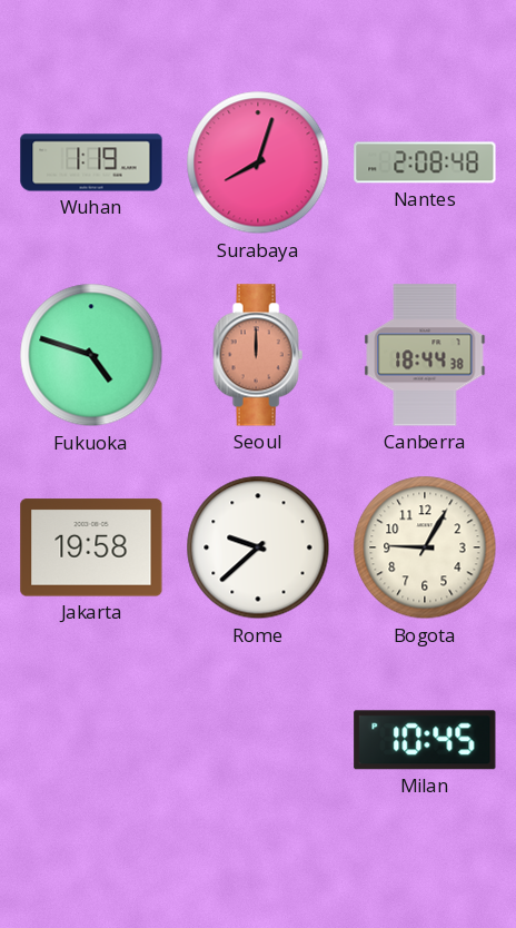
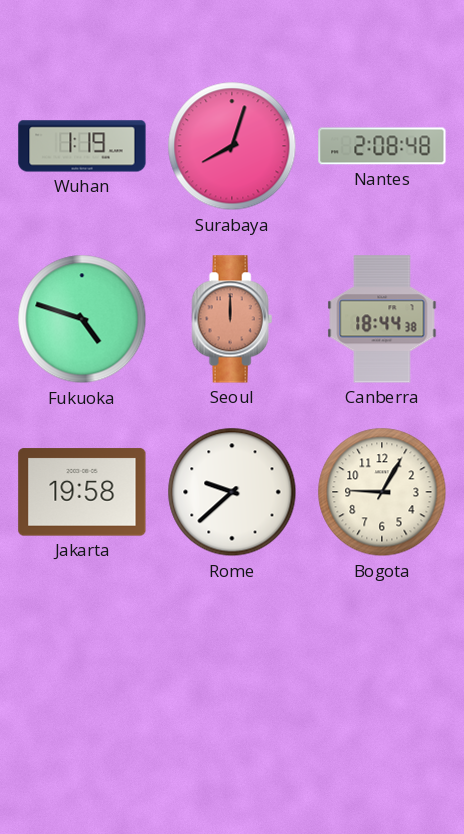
Milan: 10:45 -> none (425, 740)
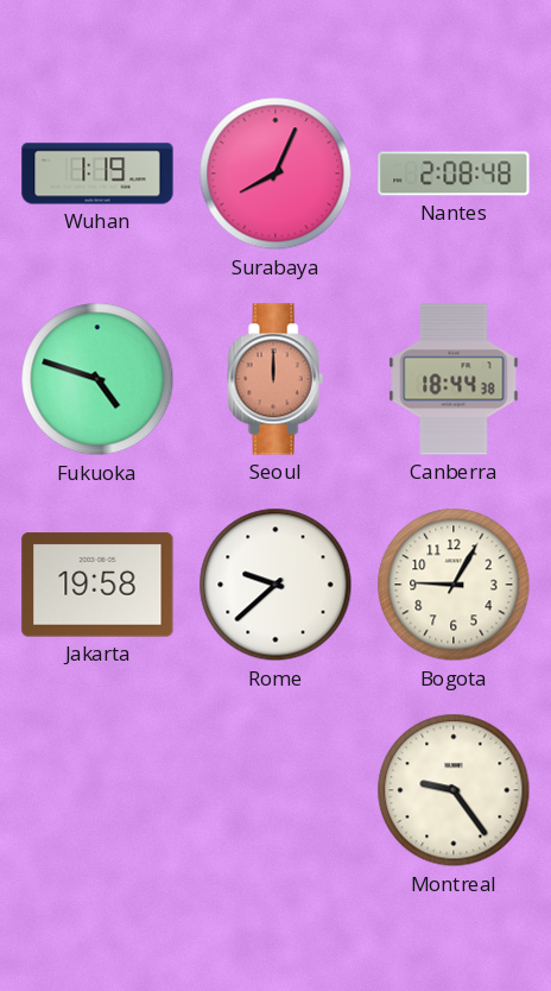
Surabaya: 8:03 -> 8:04 (275, 173)
Montreal: none -> 9:24 (454, 790)
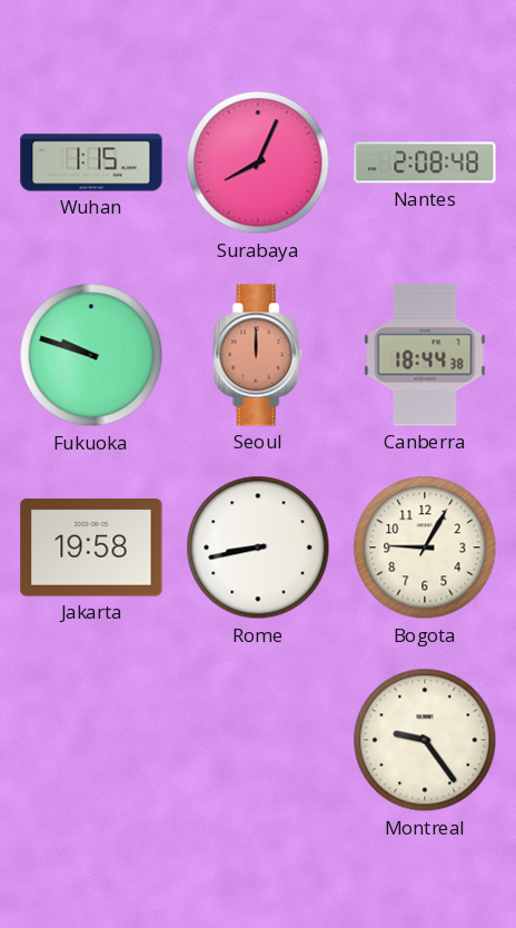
Wuhan: 1:19 -> 1:15 (91, 162)
Fukuoka: 4:48 -> 9:48 (91, 355)
Rome: 9:38 -> 8:43 (258, 547)
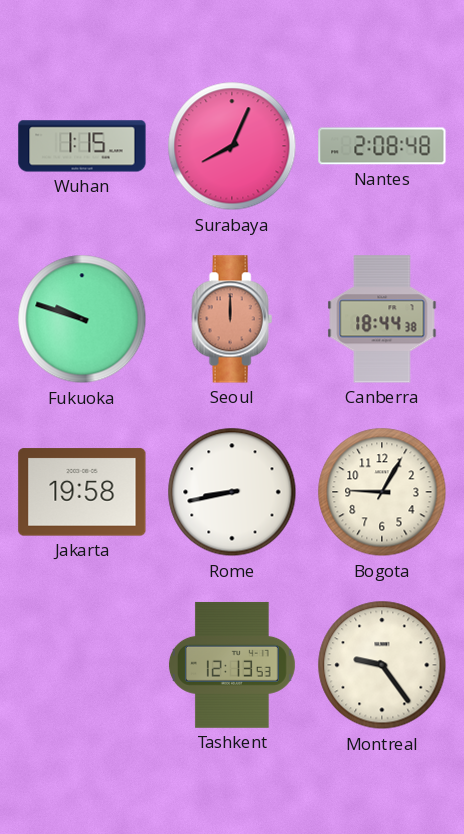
Tashkent: none -> 12:13 (232, 665)
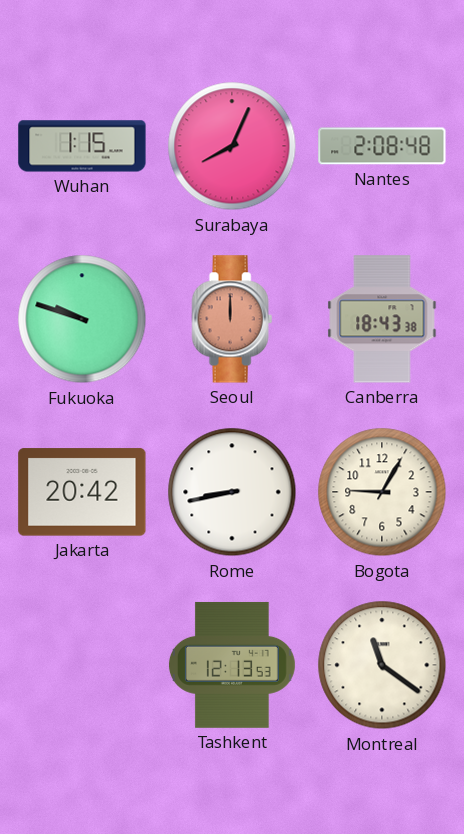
Canberra: 18:44 -> 18:43 (382, 319)
Jakarta: 19:58 -> 20:42 (82, 492)
Montreal: 9:24 -> 11:21 (382, 665)
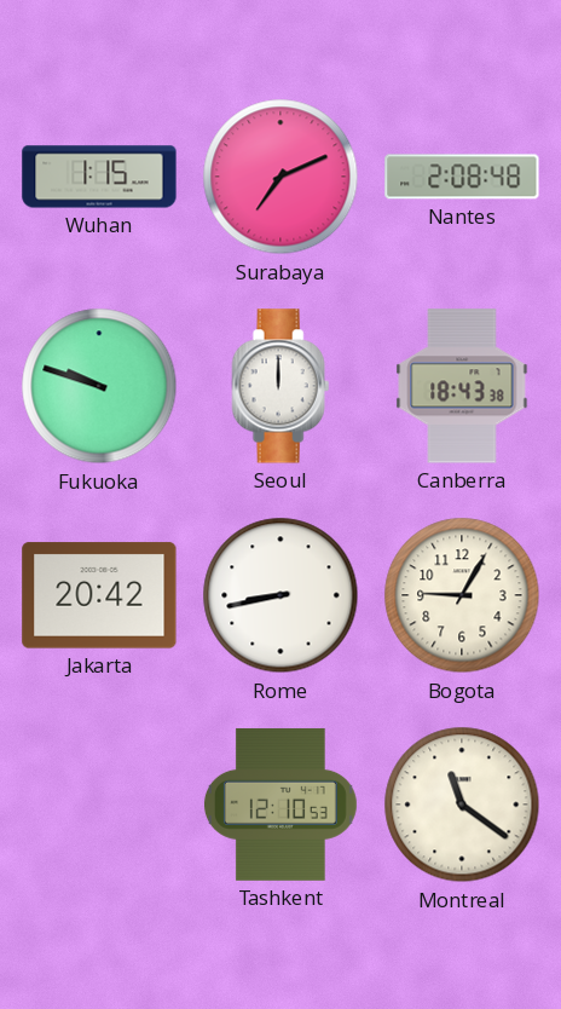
Surabaya: 8:04 -> 7:11 (280, 177)
Seoul dial: salmon -> white (280, 386)
Tashkent: 12:13 -> 12:10 (280, 805)
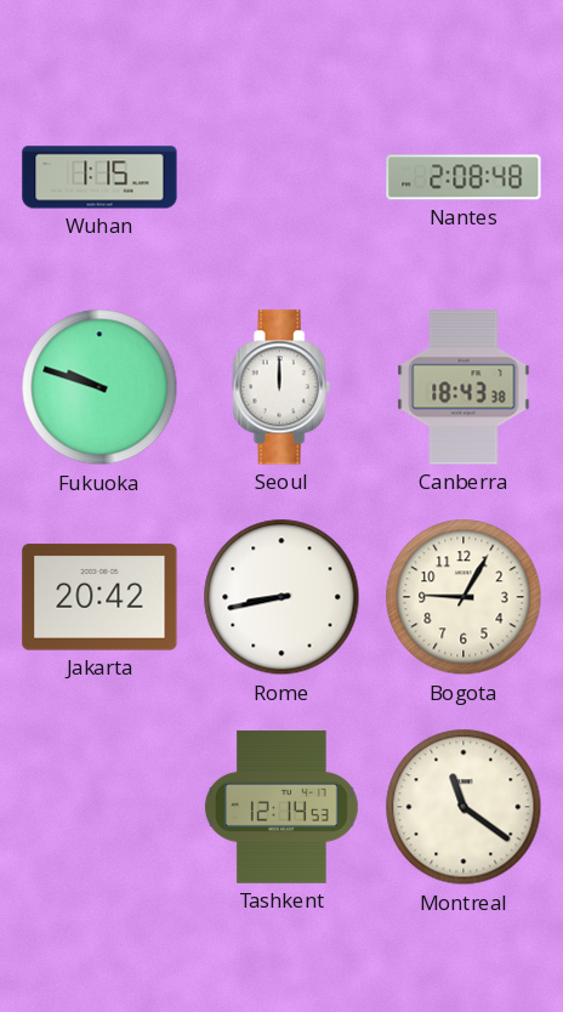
Surabaya: 7:11 -> none (280, 177)
Tashkent: 12:10 -> 12:14 (281, 807)
